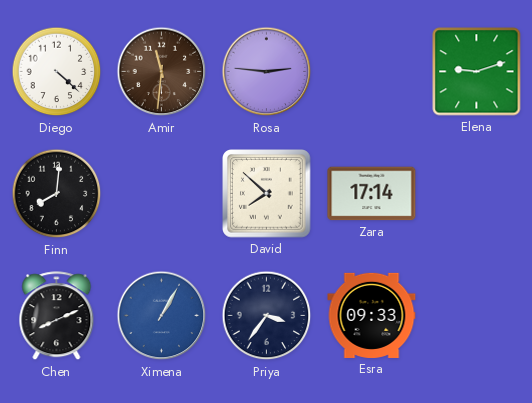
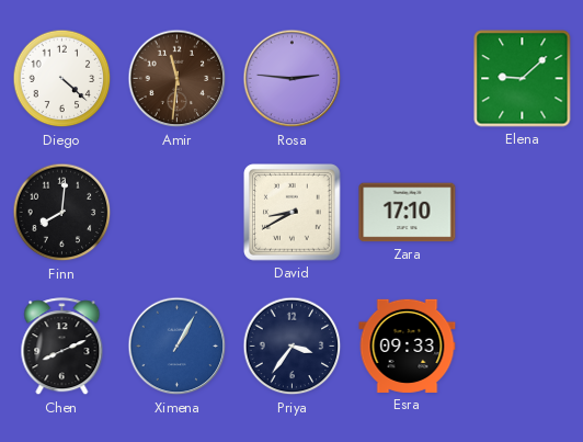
Elena: 9:12 -> 9:08 (523, 79)
David: 7:52 -> 8:40 (293, 213)
Zara: 17:14 -> 17:10 (408, 213)
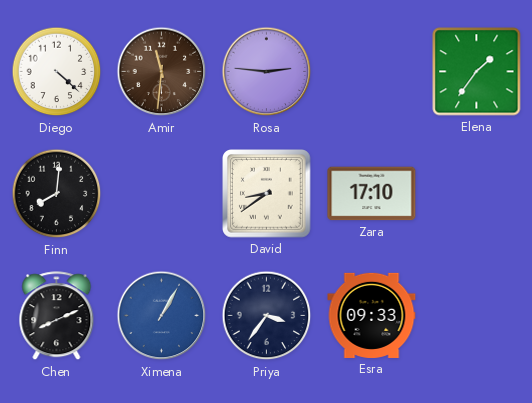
Elena: 9:08 -> 1:36 (477, 72)
David: 8:40 -> 8:39 (267, 194)
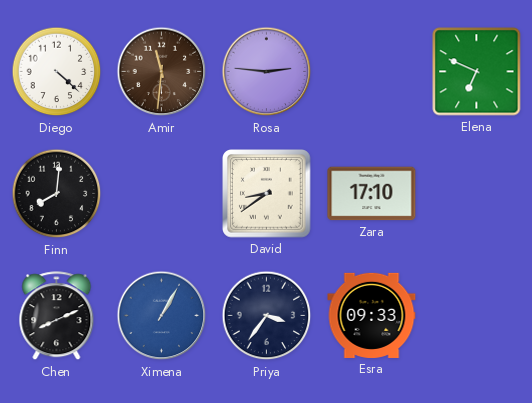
Elena: 1:36 -> 6:49 (477, 72)
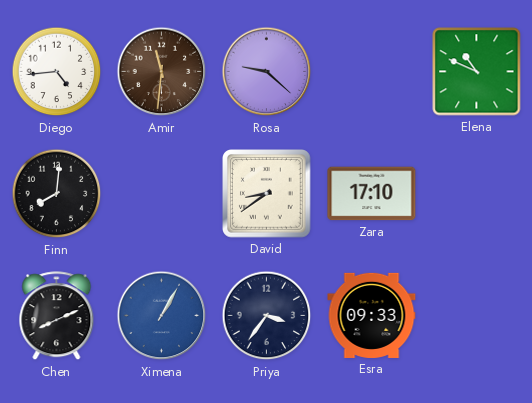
Diego: 4:22 -> 4:44 (57, 72)
Rosa: 2:46 -> 9:22 (267, 72)
Elena: 6:49 -> 10:49 (477, 72)
